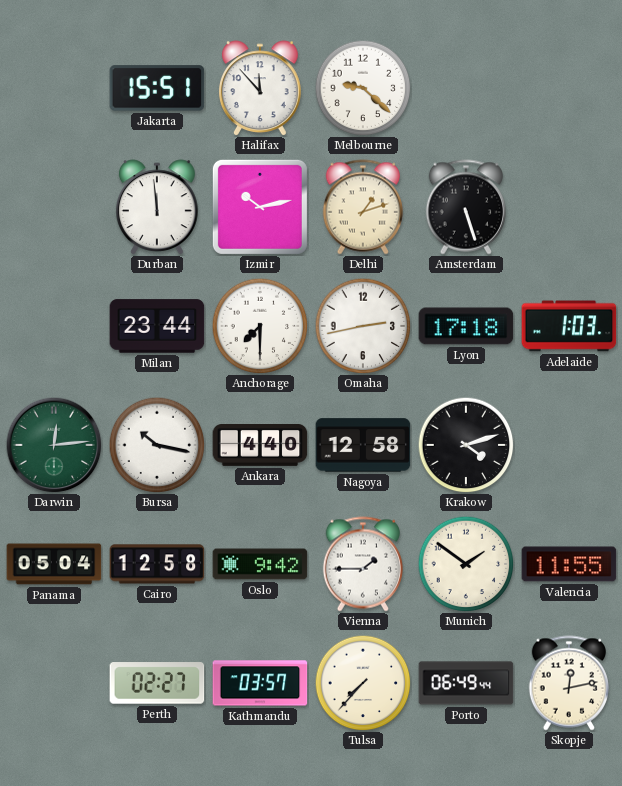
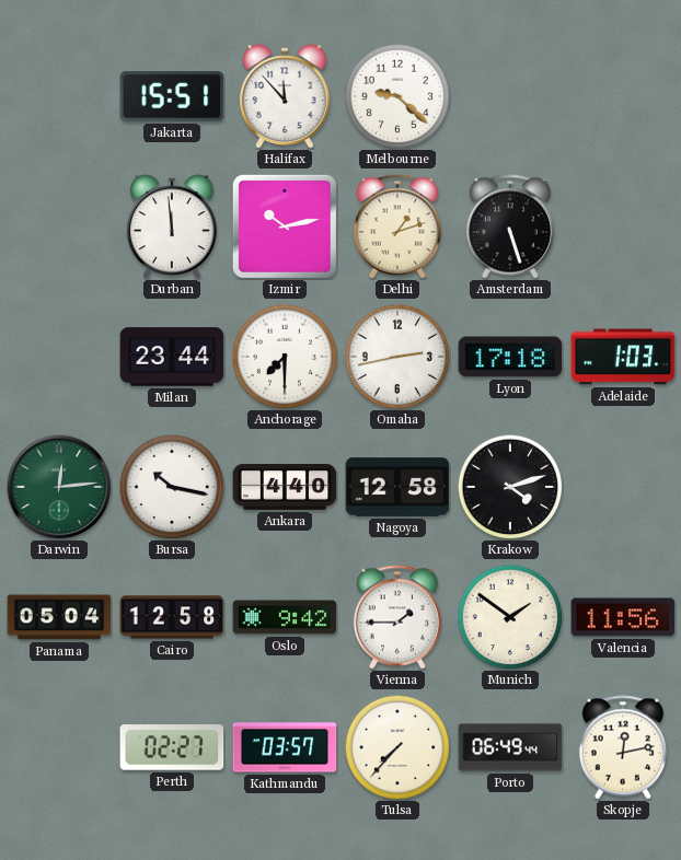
Valencia: 11:55 -> 11:56 (623, 617)
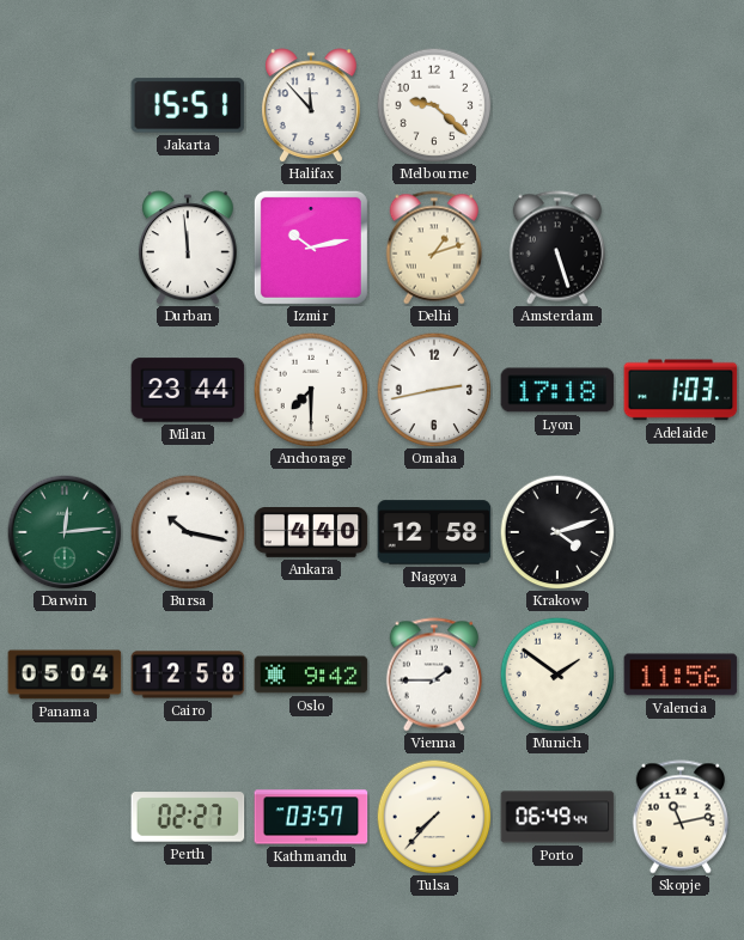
Skopje: 12:13 -> 11:13 (679, 817)
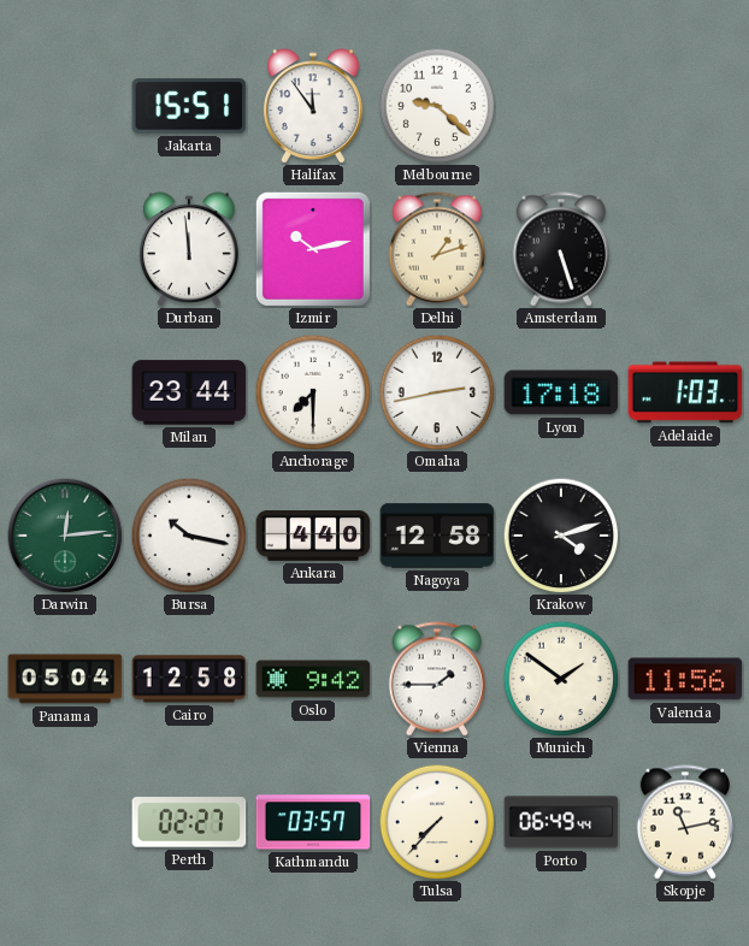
Halifax: 11:53 -> 11:54 (313, 106)
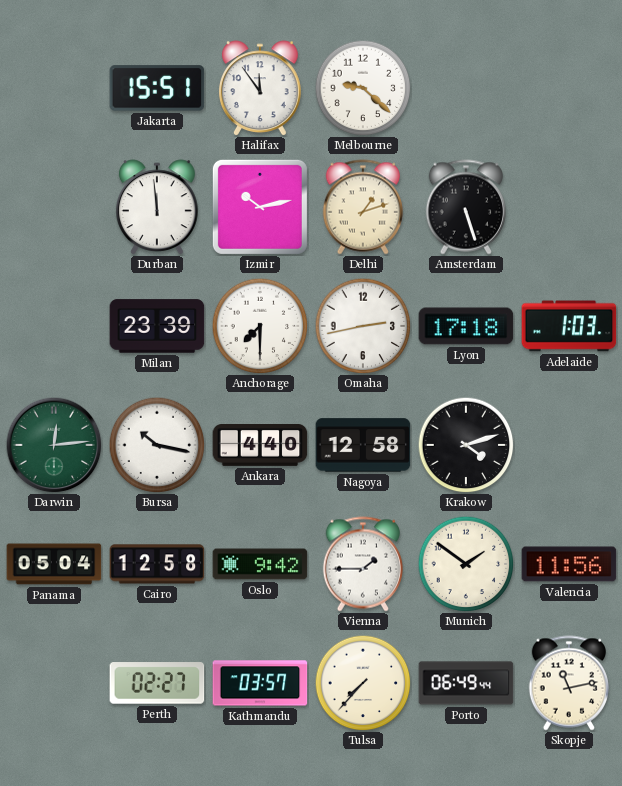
Milan: 23:44 -> 23:39 (157, 326)
